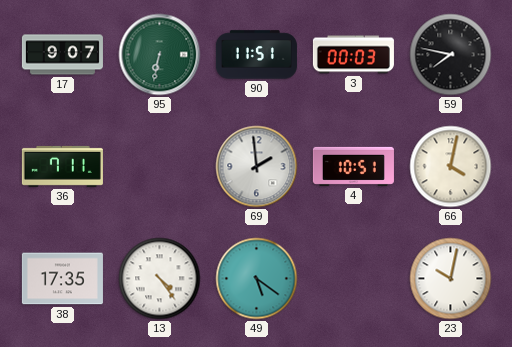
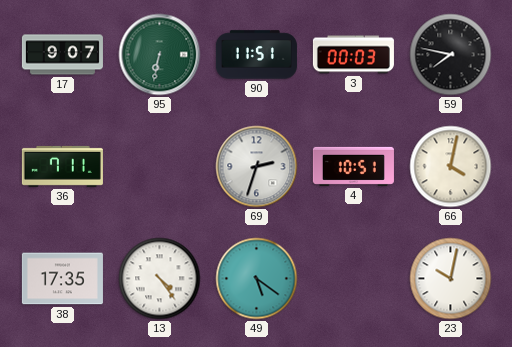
69: 1:59 -> 2:33 (257, 167)
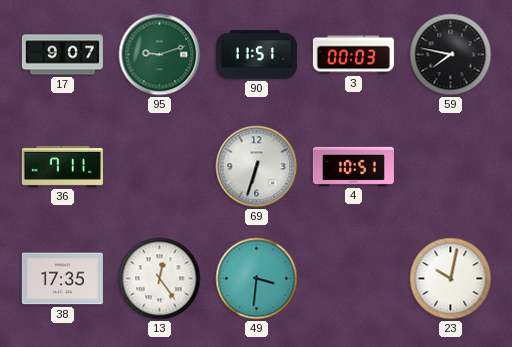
95: 6:32 -> 9:12 (160, 55)
69: 2:33 -> 6:33 (257, 167)
66: 4:02 -> none (451, 167)
13: 4:24 -> 12:24 (160, 279)
49: 5:21 -> 3:31 (257, 279)
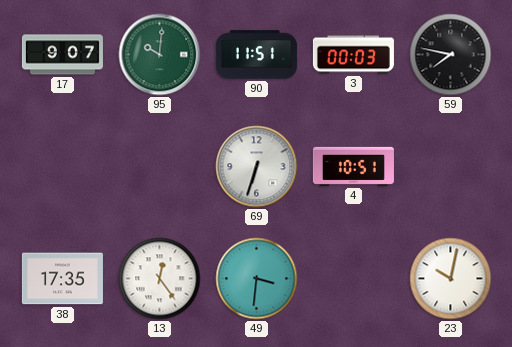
95: 9:12 -> 10:01 (160, 55)
36: 7:11 -> none (62, 166)
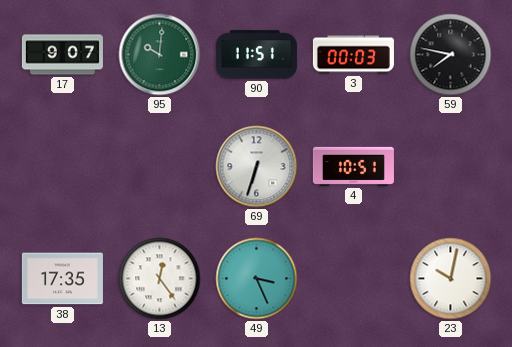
49: 3:31 -> 3:26 (257, 279)
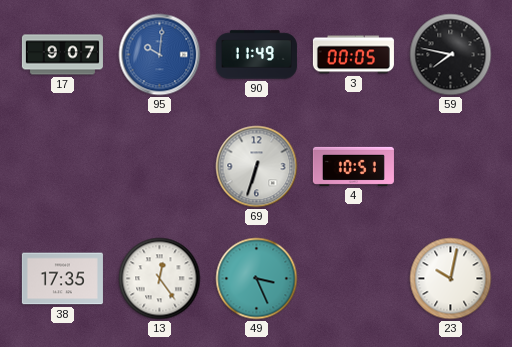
95 dial: green -> blue (160, 55)
90: 11:51 -> 11:49 (256, 55)
3: 00:03 -> 00:05 (353, 55)
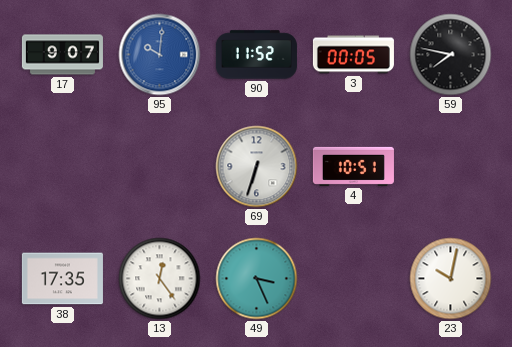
90: 11:49 -> 11:52 (256, 55)
